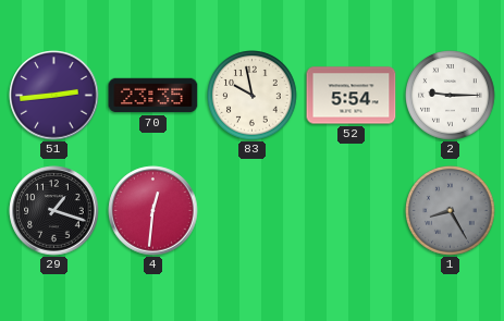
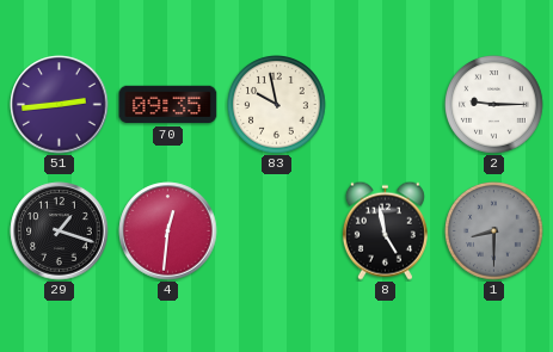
70: 23:35 -> 09:35 (168, 105)
52: 5:54 -> none (352, 96)
8: none -> 4:58 (385, 230)
1: 8:25 -> 8:30 (494, 231)
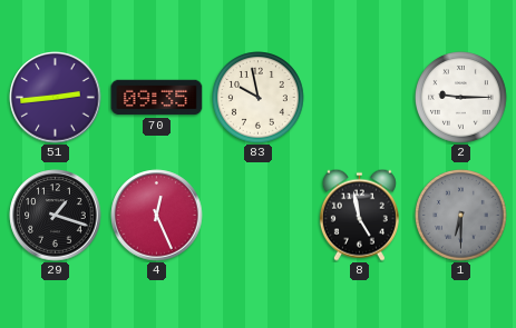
4: 12:31 -> 12:26 (157, 216)
1: 8:30 -> 6:30 (461, 216)
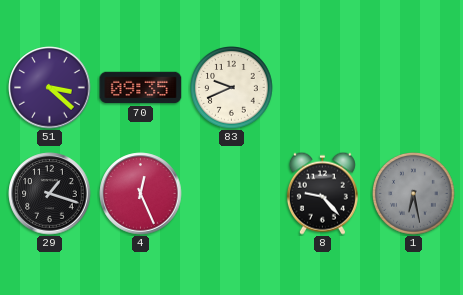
51: 2:44 -> 3:22 (50, 88)
83: 9:58 -> 9:41 (232, 88)
2: 9:15 -> none (461, 98)
8: 4:58 -> 9:23 (322, 193)
1: 6:30 -> 6:28 (414, 194)
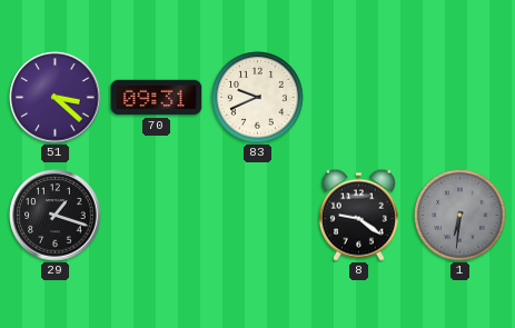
70: 09:35 -> 09:31 (157, 98)
4: 12:26 -> none (141, 194)
8: 9:23 -> 9:21 (358, 215)
1: 6:28 -> 6:31 (460, 216)
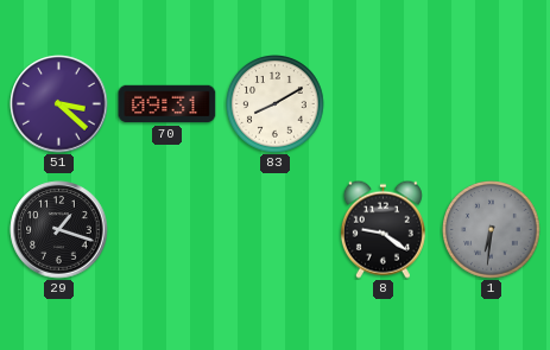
83: 9:41 -> 8:10 (276, 104)
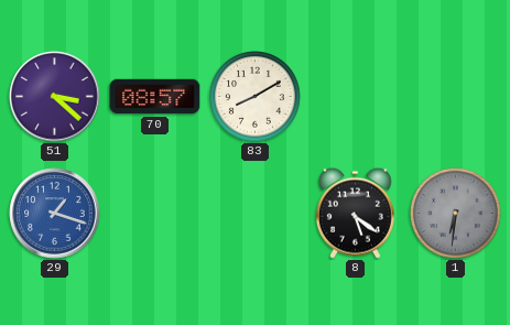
70: 09:31 -> 08:57 (155, 97)
29 dial: black -> blue (55, 214)
8: 9:21 -> 5:21 (355, 213)
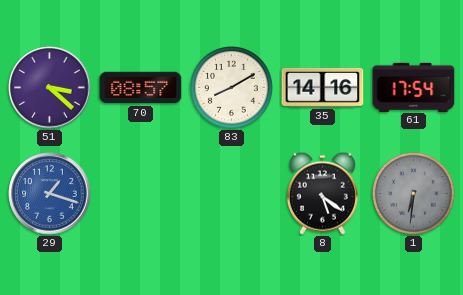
35: none -> 14:16 (323, 87)
61: none -> 17:54 (414, 87)
